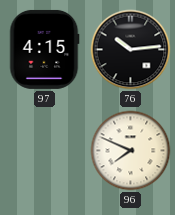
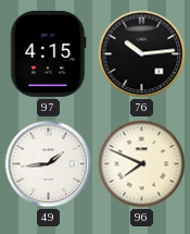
49: none -> 1:44 (49, 164)
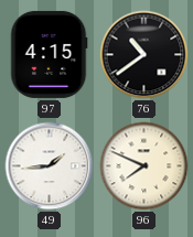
76: 10:14 -> 10:39 (144, 55)
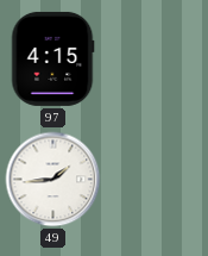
76: 10:39 -> none (144, 55)
96: 7:49 -> none (144, 166)
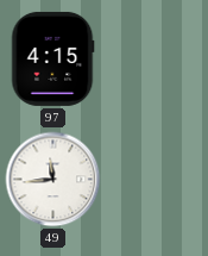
49: 1:44 -> 11:44 (53, 180)
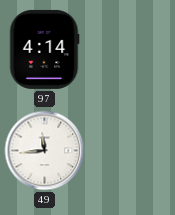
97: 4:15 -> 4:14 (44, 49)
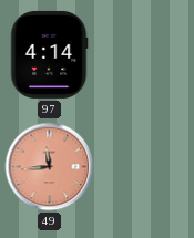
49 dial: white -> salmon (50, 167)
